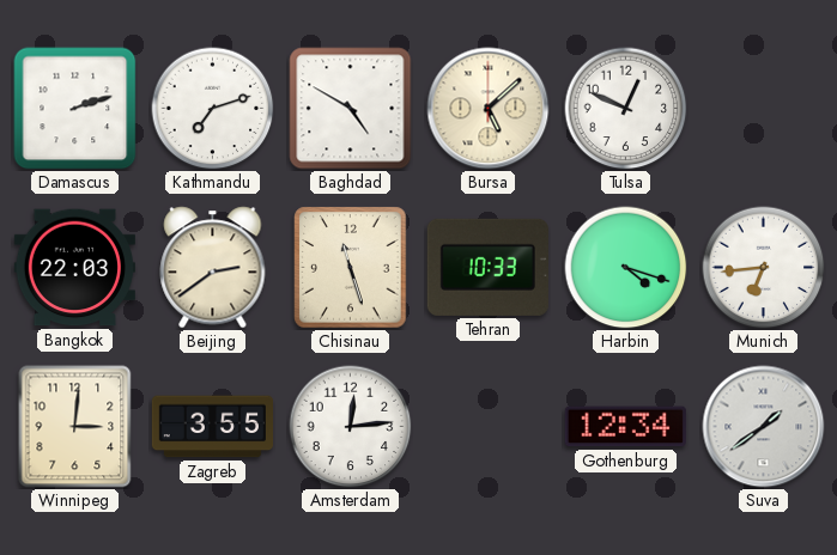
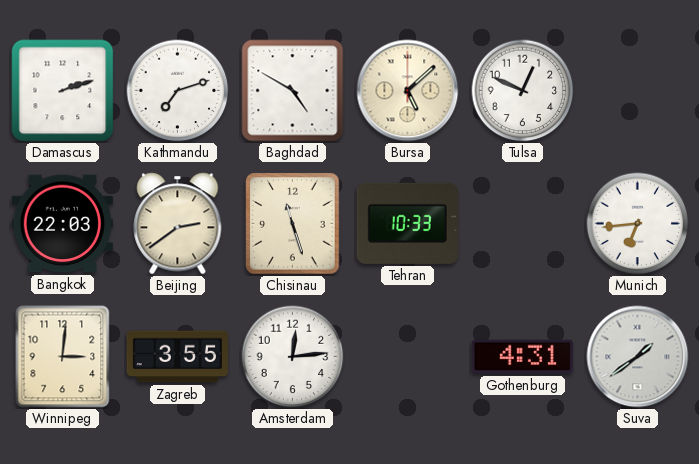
Harbin: 4:18 -> none (626, 268)
Gothenburg: 12:34 -> 4:31 (522, 357)
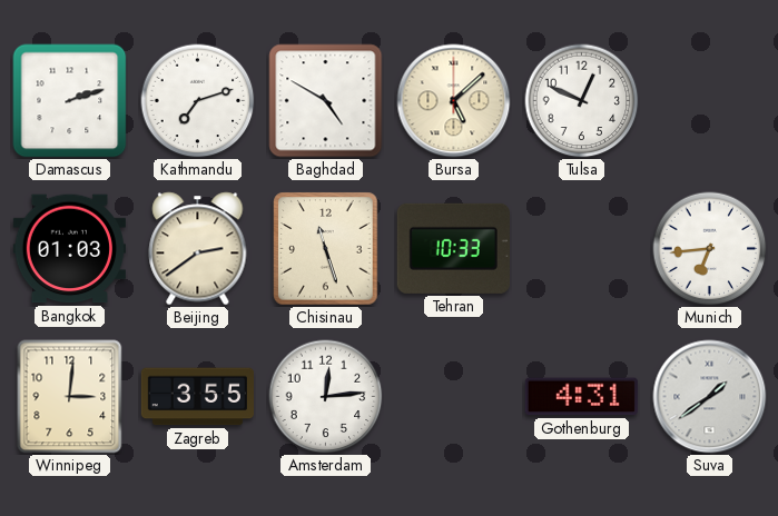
Bangkok: 22:03 -> 01:03 (69, 249)
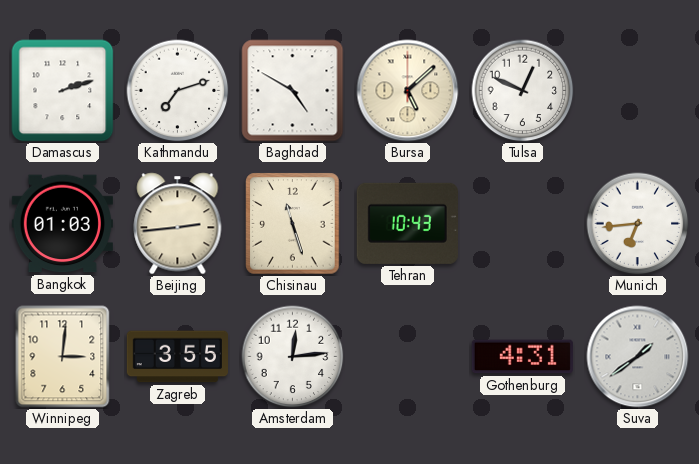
Beijing: 2:39 -> 2:44 (178, 224)
Tehran: 10:33 -> 10:43 (407, 223)
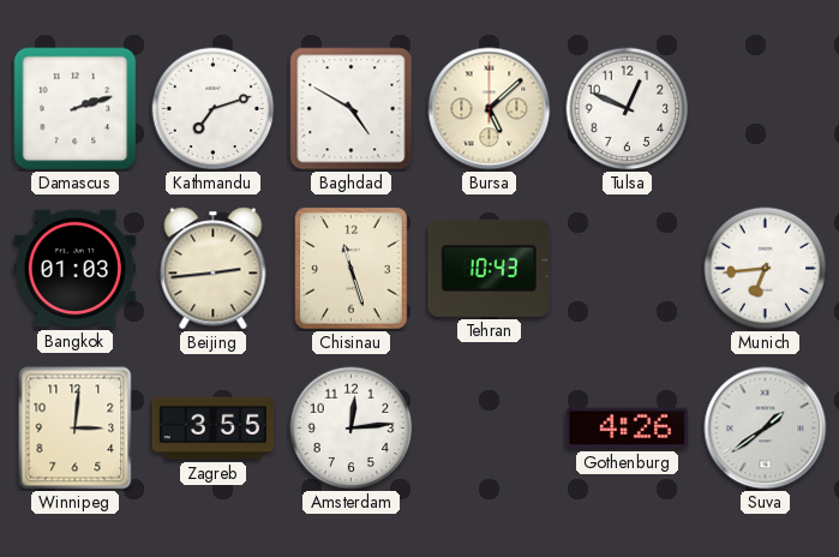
Gothenburg: 4:31 -> 4:26 (627, 429)
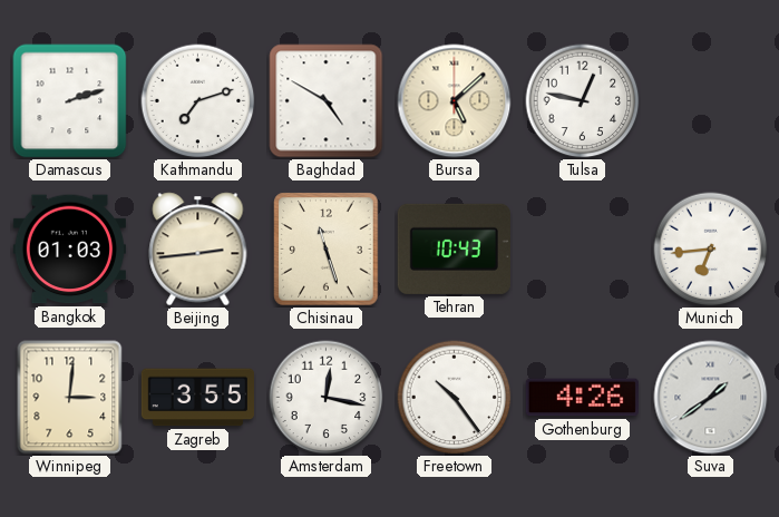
Tulsa: 12:49 -> 12:47 (583, 101)
Amsterdam: 12:14 -> 12:17 (327, 398)
Freetown: none -> 10:24 (455, 398)
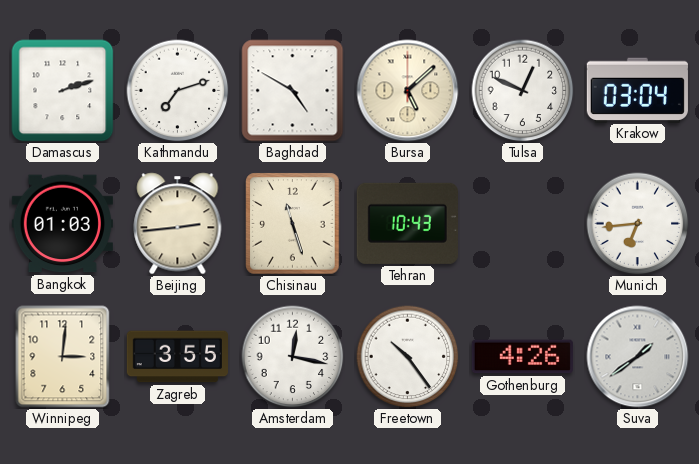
Tulsa: 12:47 -> 12:49 (523, 91)
Krakow: none -> 03:04 (637, 90)
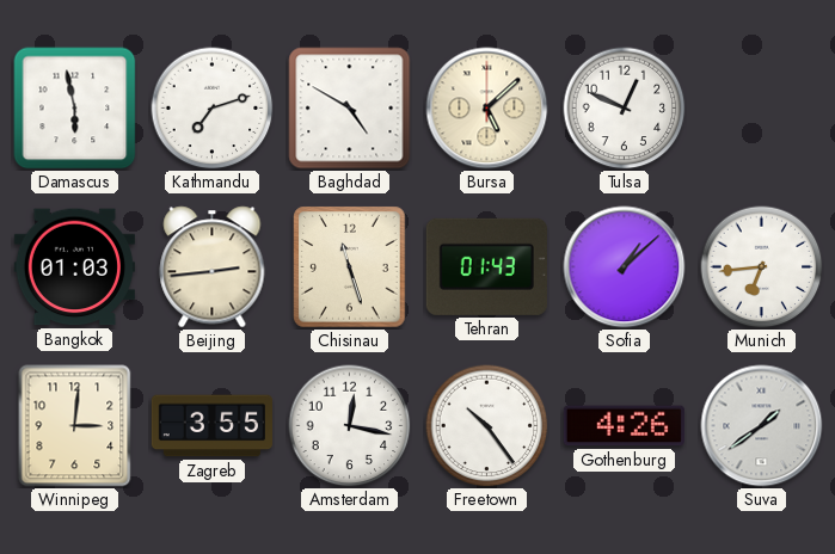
Damascus: 2:12 -> 5:58 (75, 109)
Krakow: 03:04 -> none (637, 90)
Tehran: 10:43 -> 01:43 (486, 266)
Sofia: none -> 1:08 (625, 267)
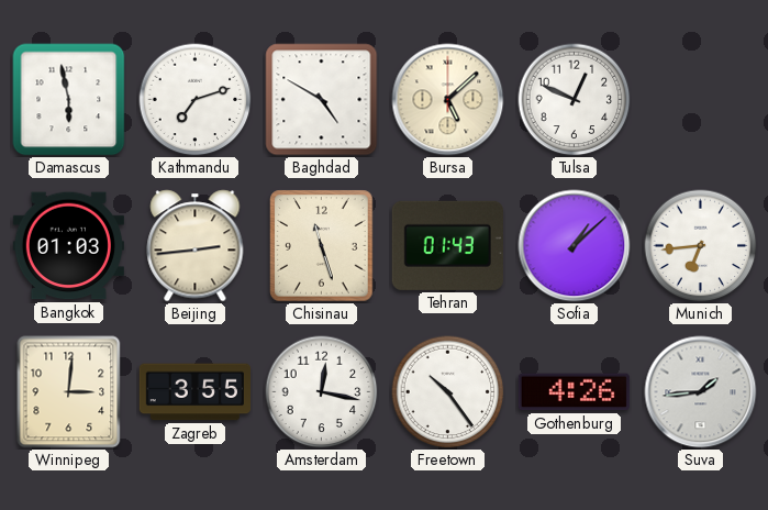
Suva: 1:39 -> 1:44 (701, 392)
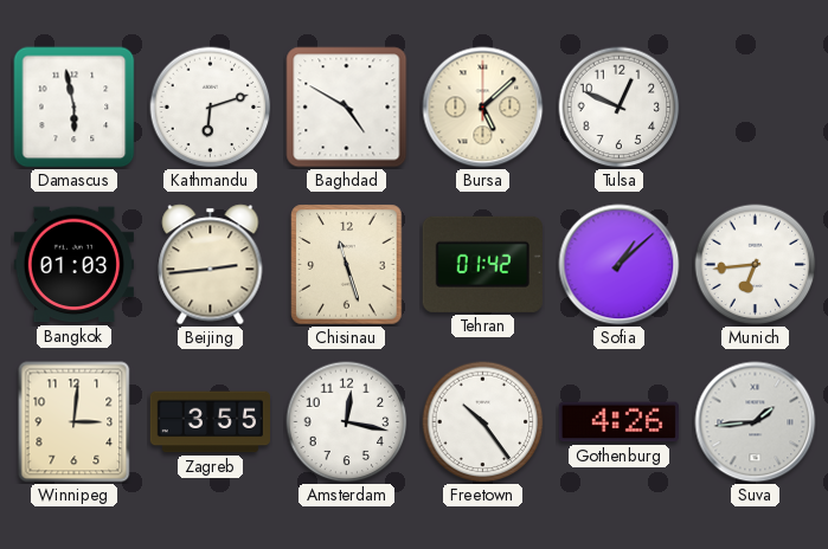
Kathmandu: 7:12 -> 6:12 (211, 108)
Tehran: 01:43 -> 01:42 (482, 264)
